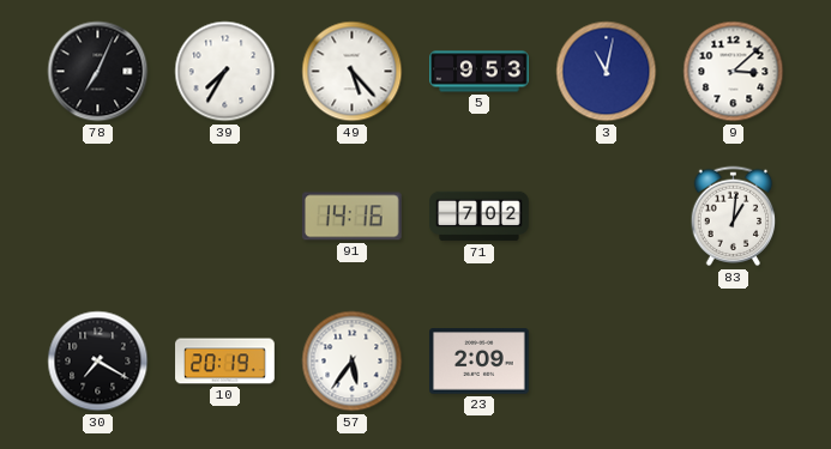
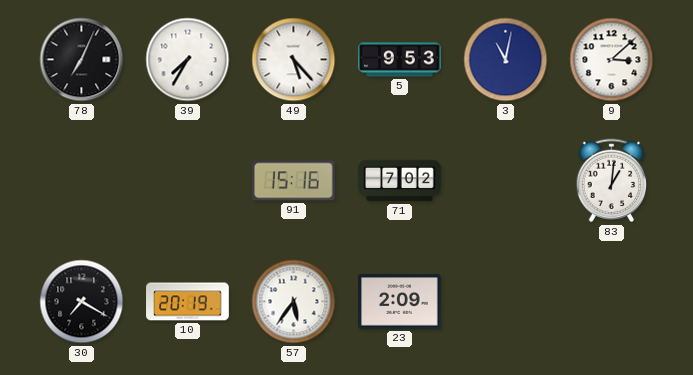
91: 14:16 -> 15:16 (293, 181)
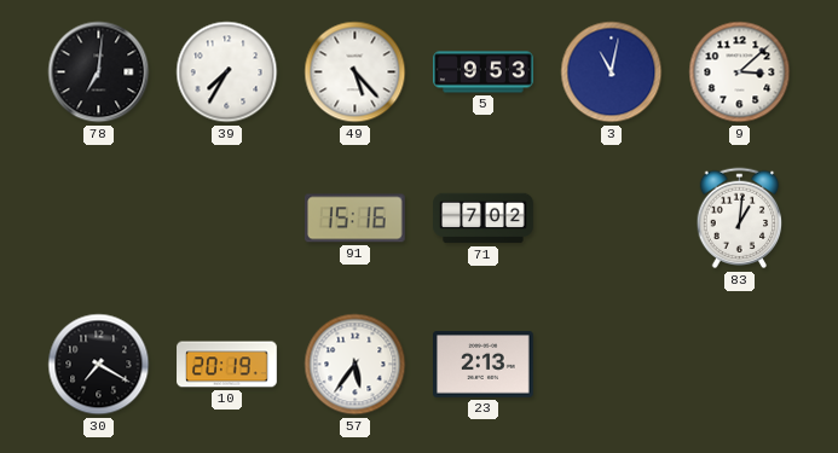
78: 7:04 -> 7:01 (99, 72)
23: 2:09 -> 2:13 (484, 365)
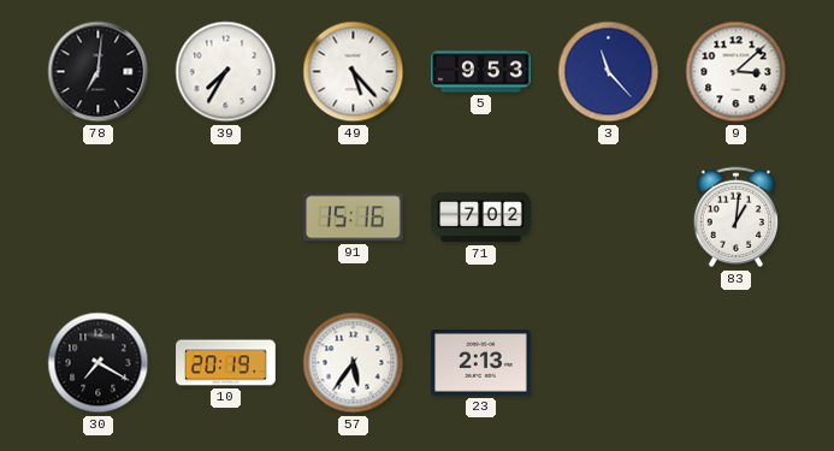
3: 11:02 -> 11:23 (609, 72)
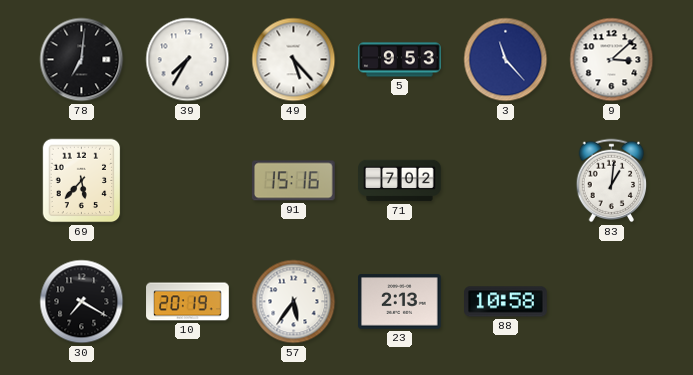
69: none -> 5:37 (82, 181)
88: none -> 10:58 (506, 302)
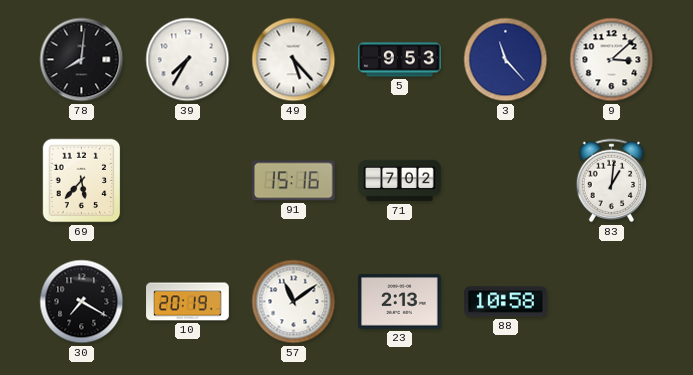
78: 7:01 -> 8:01 (82, 60)
57: 5:36 -> 11:09 (294, 302)
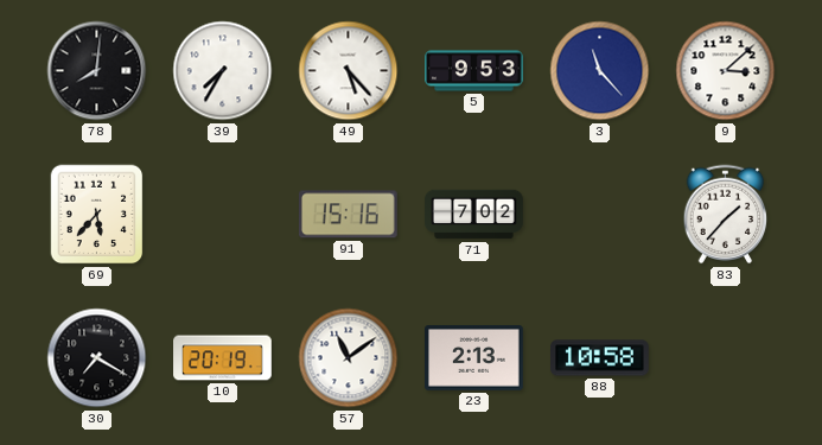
83: 1:01 -> 1:37 (726, 215)
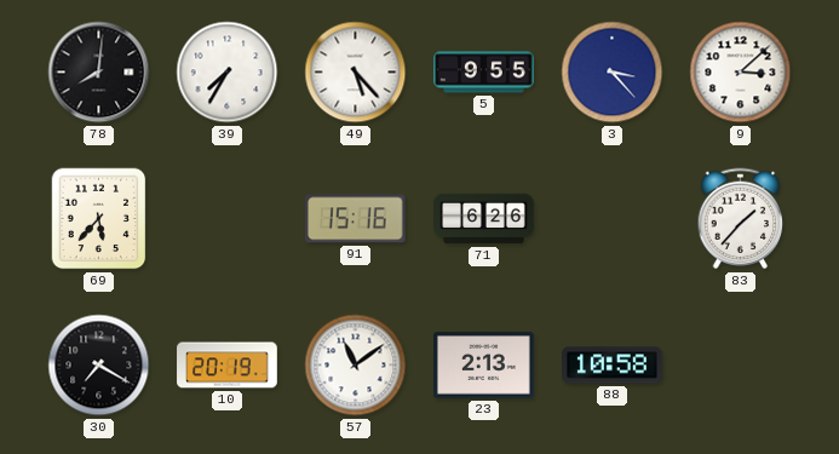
5: 9:53 -> 9:55 (484, 73)
3: 11:23 -> 3:23 (613, 73)
71: 7:02 -> 6:26 (484, 219)
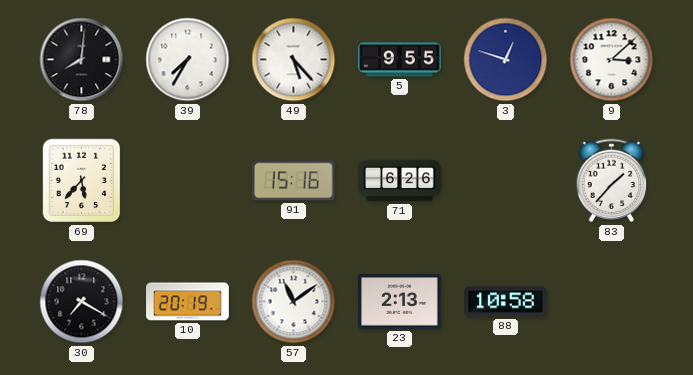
3: 3:23 -> 12:48 (506, 60)
